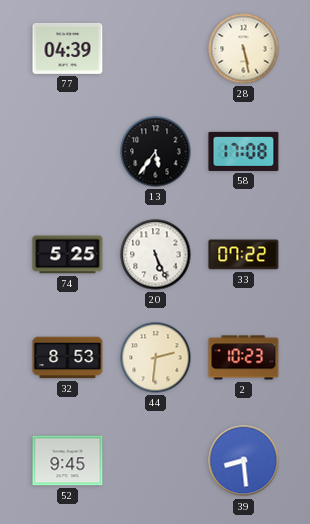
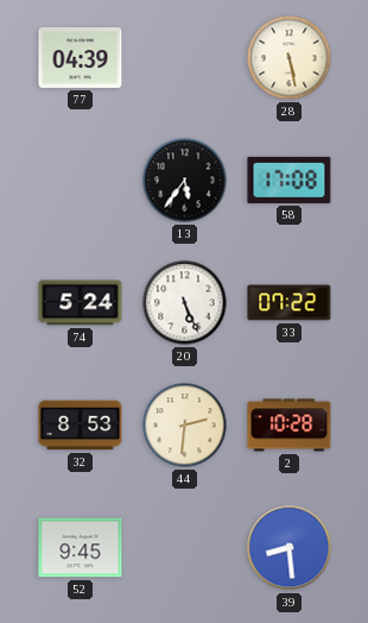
74: 5:25 -> 5:24 (81, 303)
2: 10:23 -> 10:28 (290, 426)
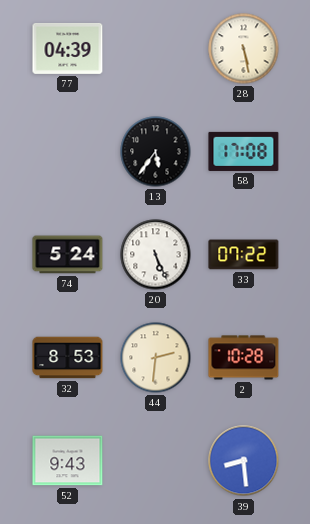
52: 9:45 -> 9:43 (68, 461)
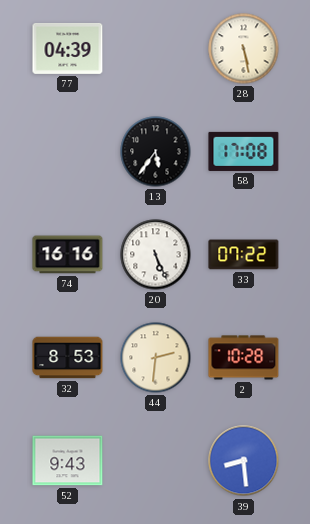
74: 5:24 -> 16:16 (68, 255)
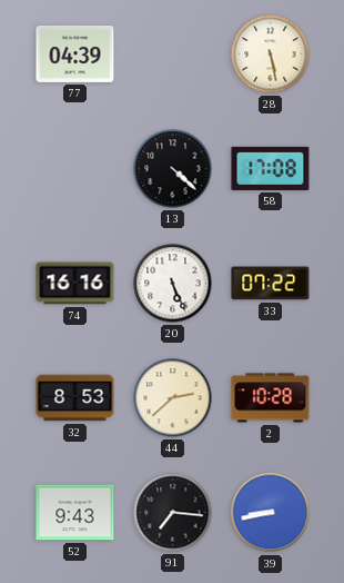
13: 5:36 -> 4:22 (173, 169)
44: 2:31 -> 2:38 (173, 398)
91: none -> 7:16 (173, 513)
39: 8:29 -> 8:43 (271, 513)
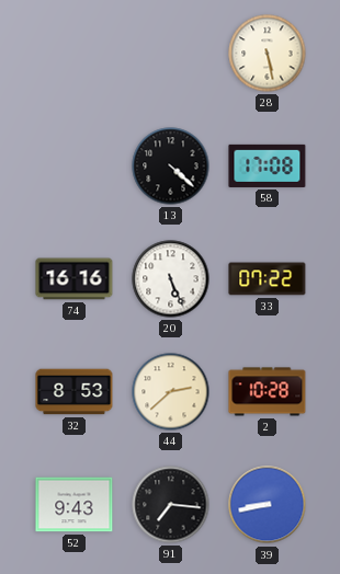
77: 04:39 -> none (75, 53)
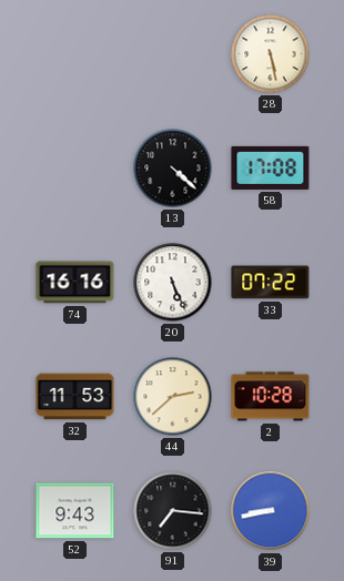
32: 8:53 -> 11:53 (75, 397)
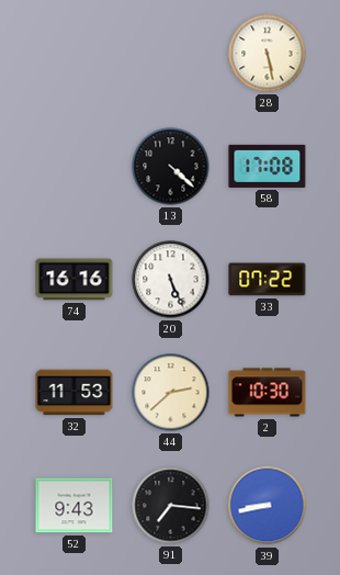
2: 10:28 -> 10:30 (268, 393)
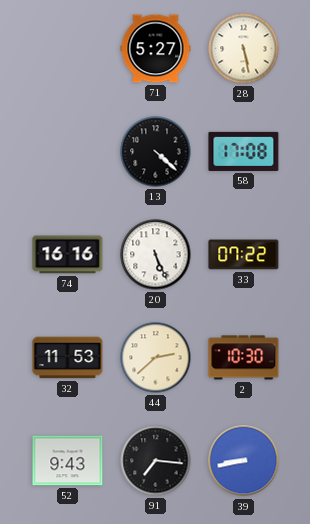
71: none -> 5:27 (156, 49)
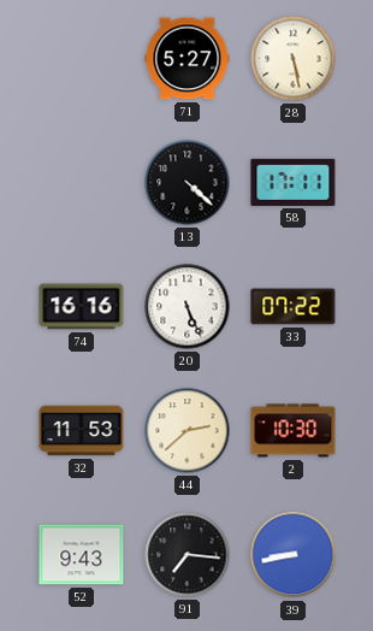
58: 17:08 -> 17:11 (294, 182)
